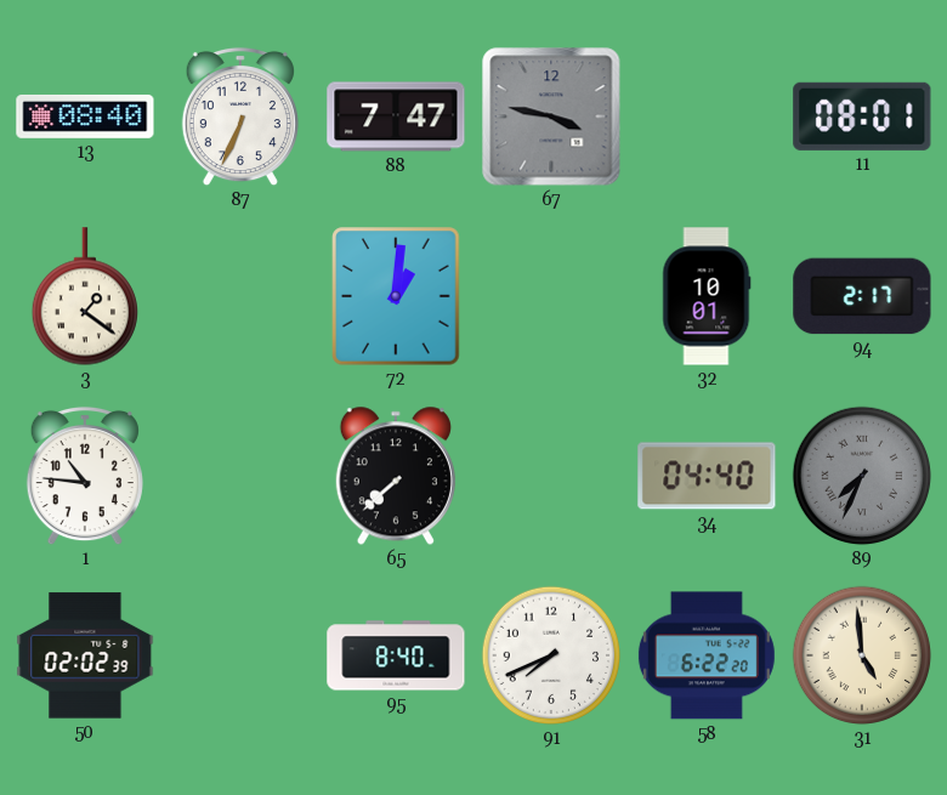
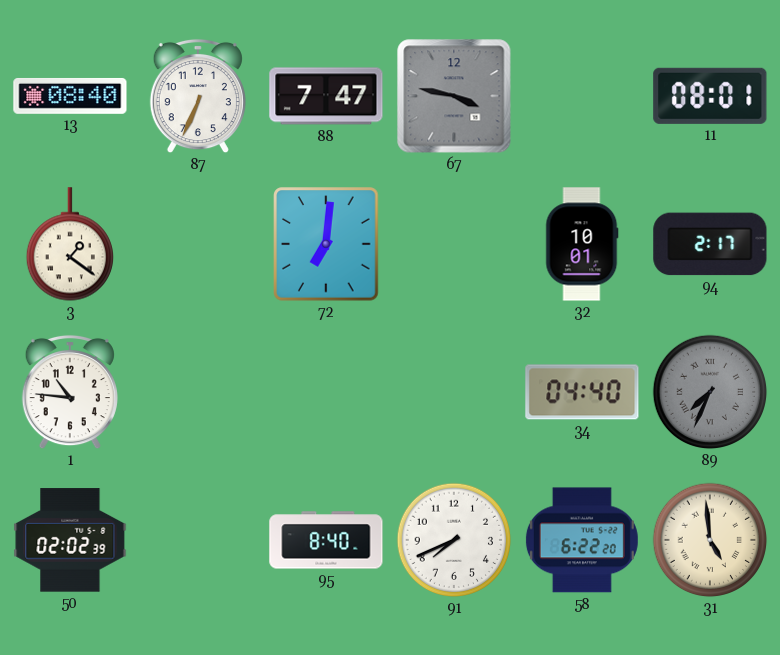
72: 1:01 -> 7:01 (326, 244)
65: 7:38 -> none (396, 476)
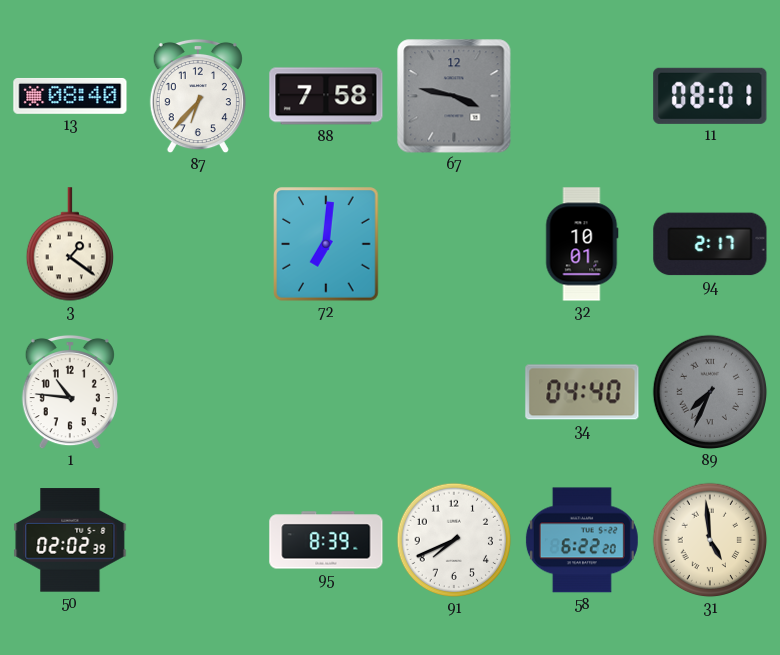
87: 6:34 -> 6:37 (198, 96)
88: 7:47 -> 7:58 (326, 96)
95: 8:40 -> 8:39 (326, 540)
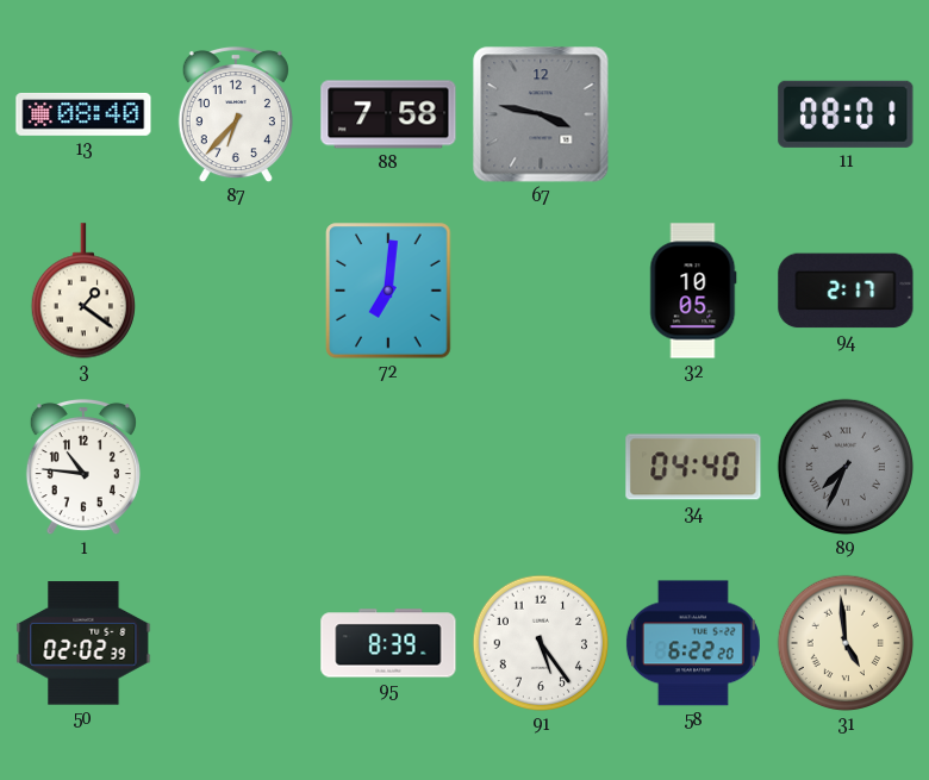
32: 10:01 -> 10:05 (693, 291)
91: 7:41 -> 5:24 (541, 643)
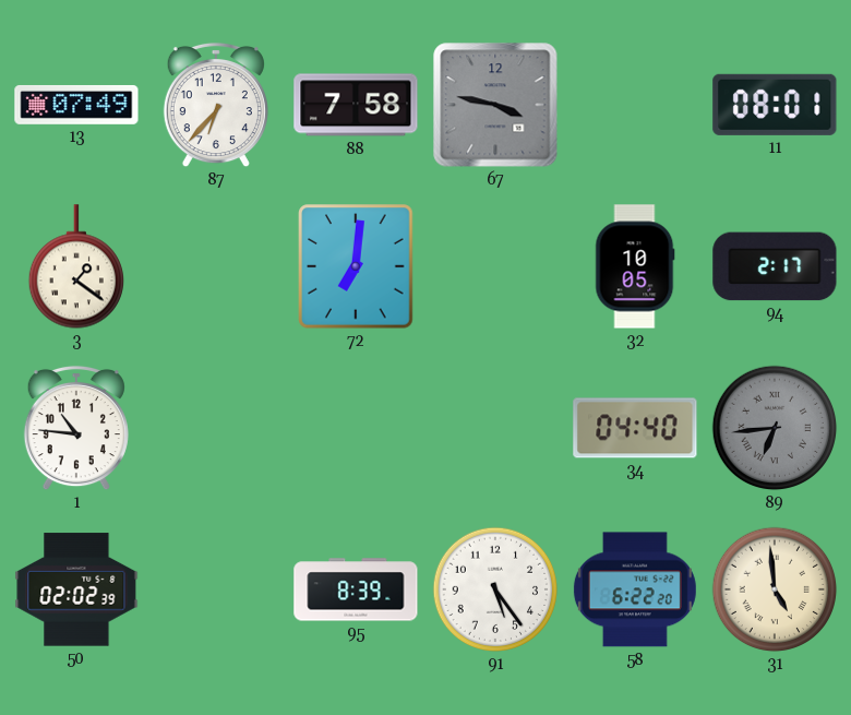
13: 08:40 -> 07:49 (76, 105)
89: 7:34 -> 6:44 (775, 428)
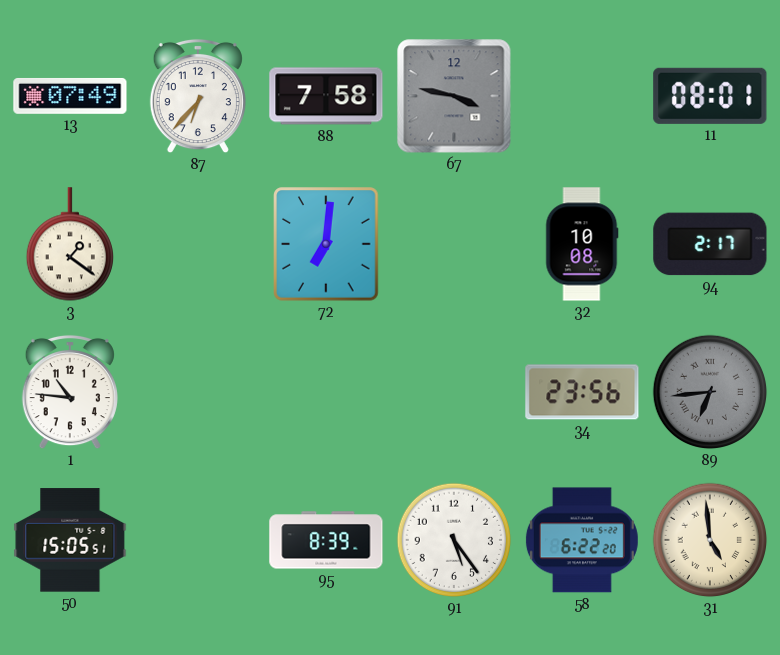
32: 10:05 -> 10:08 (582, 244)
34: 04:40 -> 23:56 (582, 392)
50: 02:02 -> 15:05 (70, 540)
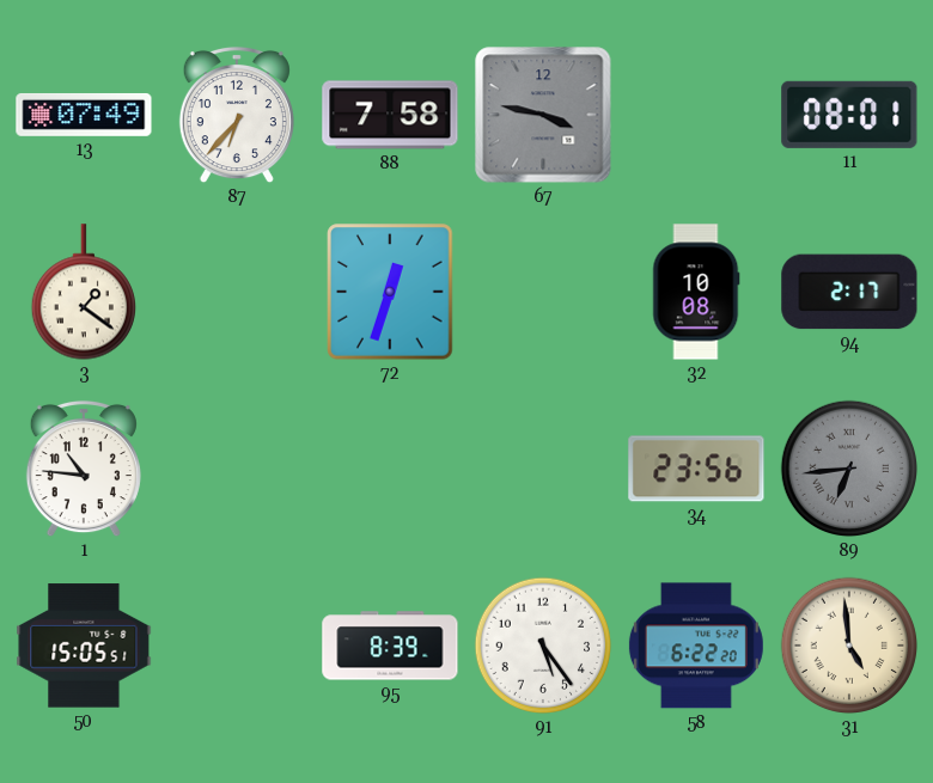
72: 7:01 -> 12:33 (390, 292)
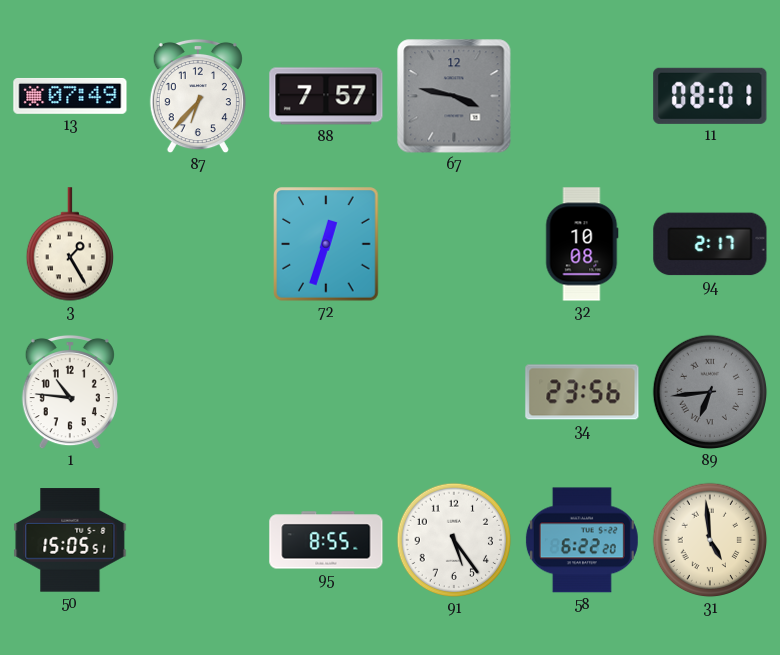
88: 7:58 -> 7:57 (326, 96)
3: 1:21 -> 1:25 (69, 244)
95: 8:39 -> 8:55 (326, 540)
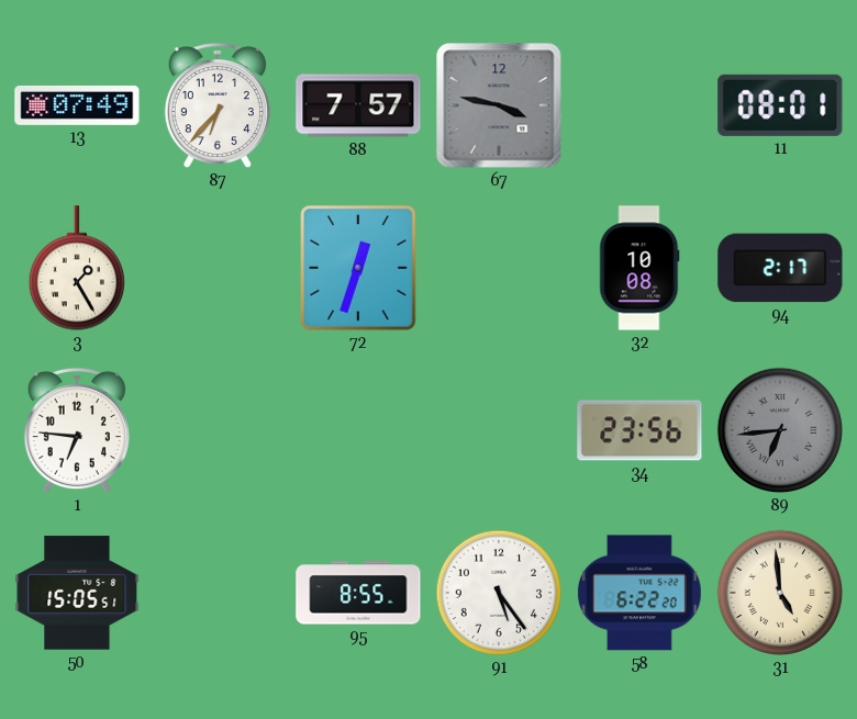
1: 10:46 -> 6:46 (77, 430)
